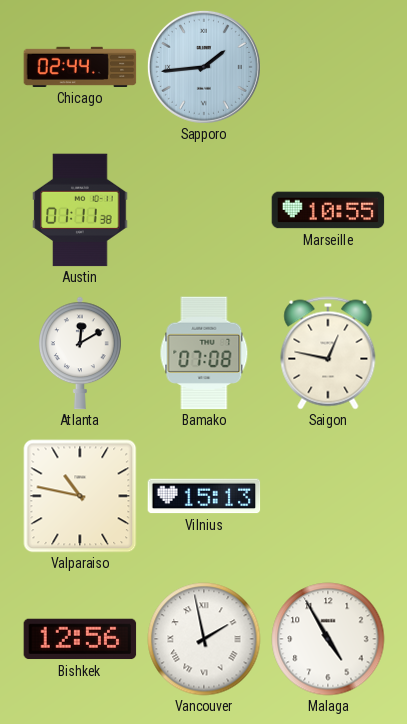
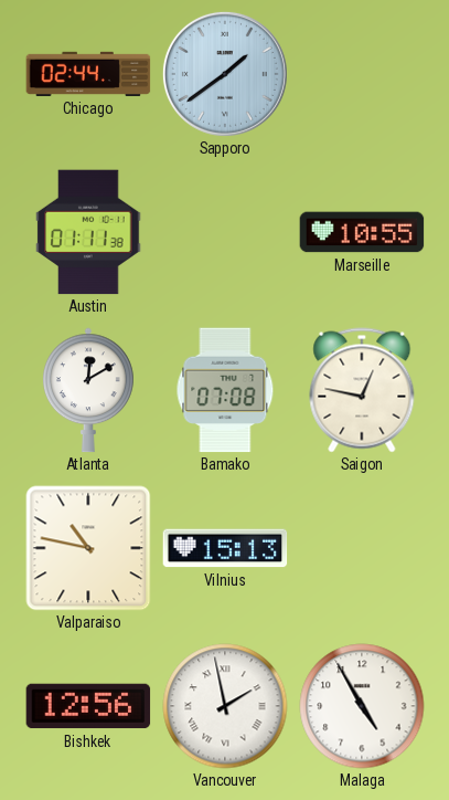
Sapporo: 1:44 -> 1:39 (225, 74)
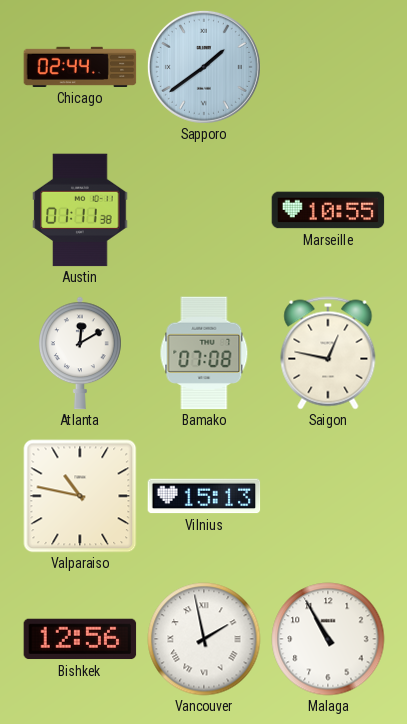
Malaga: 4:55 -> 10:55 (328, 639)
